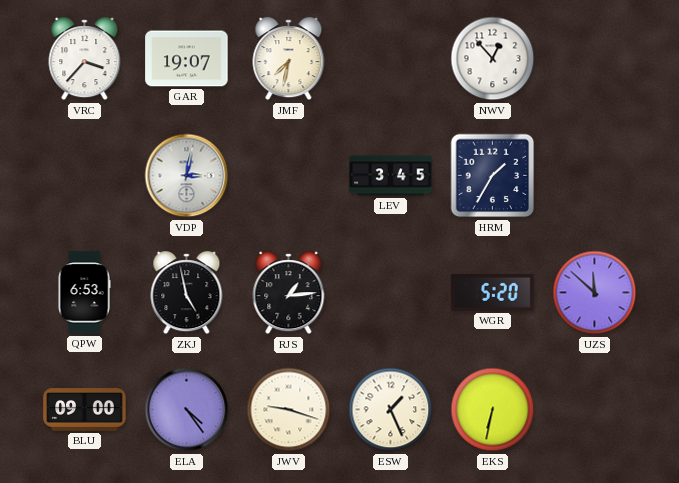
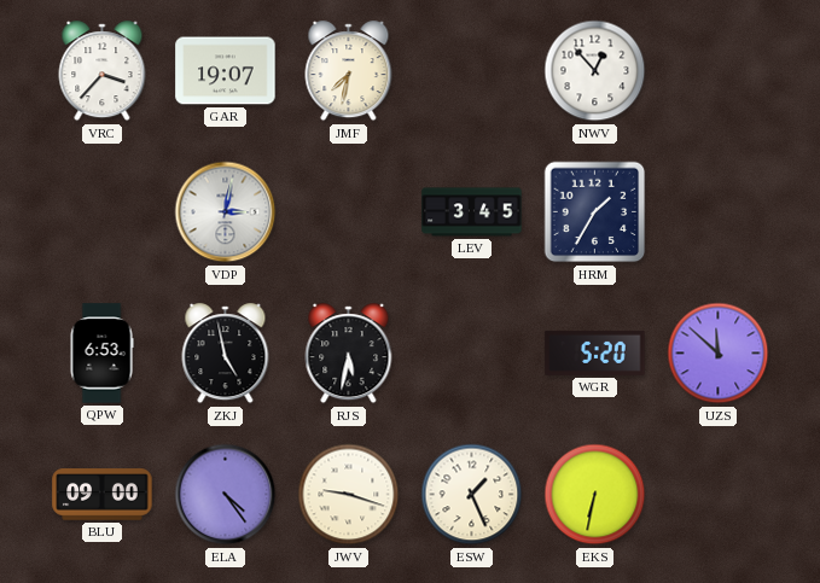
RJS: 1:14 -> 5:32 (349, 354)
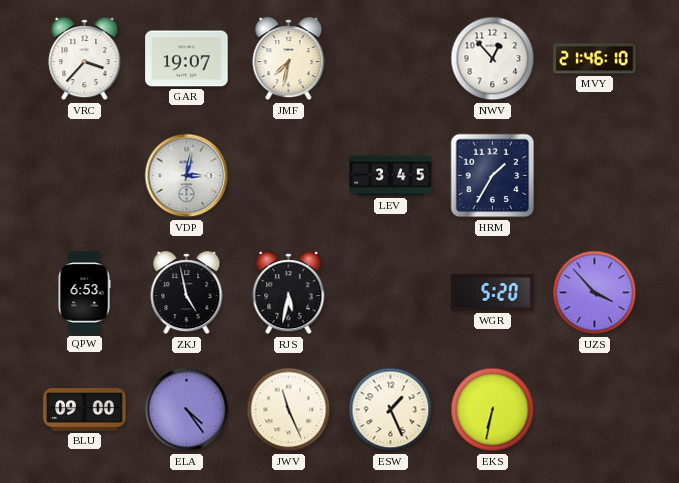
MVY: none -> 21:46 (595, 59)
UZS: 11:52 -> 3:53 (595, 293)
JWV: 9:18 -> 11:26 (289, 410)
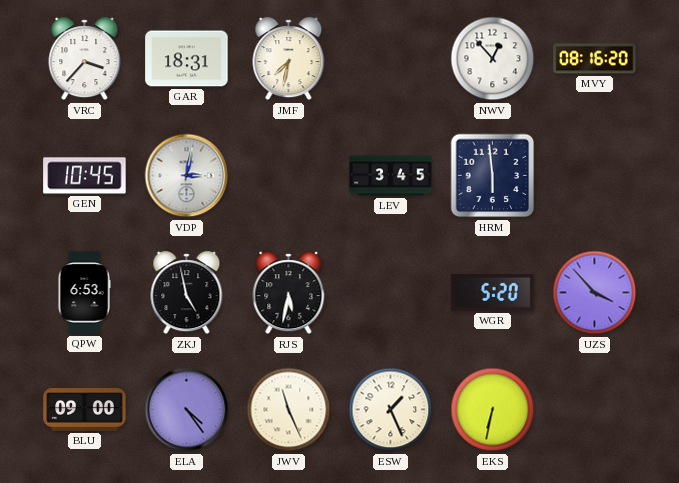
GAR: 19:07 -> 18:31 (187, 59)
MVY: 21:46 -> 08:16 (595, 59)
GEN: none -> 10:45 (85, 176)
HRM: 1:35 -> 5:59 (493, 176)
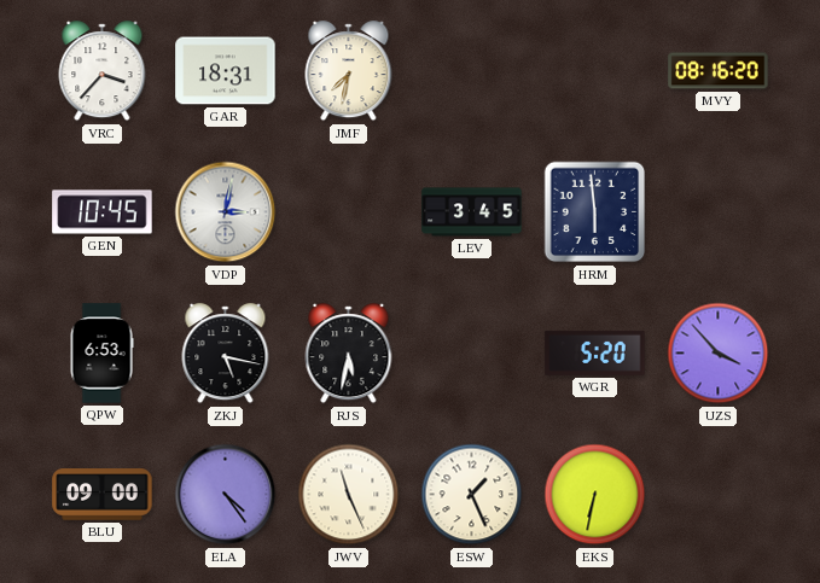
NWV: 12:53 -> none (493, 59)
ZKJ: 4:58 -> 5:17 (226, 354)
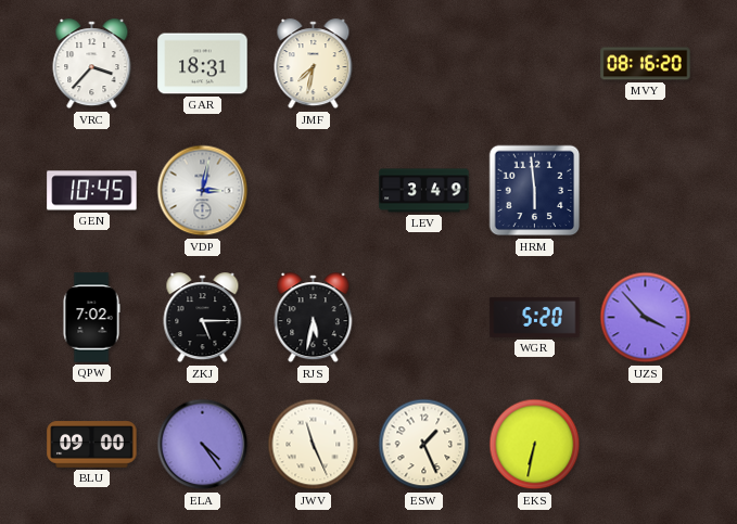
LEV: 3:45 -> 3:49 (424, 191)
QPW: 6:53 -> 7:02 (91, 318)
ZKJ: 5:17 -> 5:15 (203, 318)
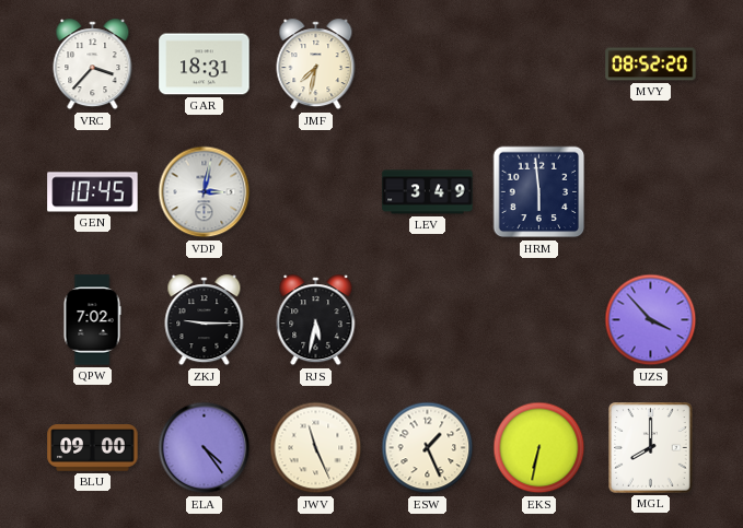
MVY: 08:16 -> 08:52 (651, 64)
ZKJ: 5:15 -> 9:15 (205, 320)
WGR: 5:20 -> none (535, 317)
MGL: none -> 8:00 (651, 448)
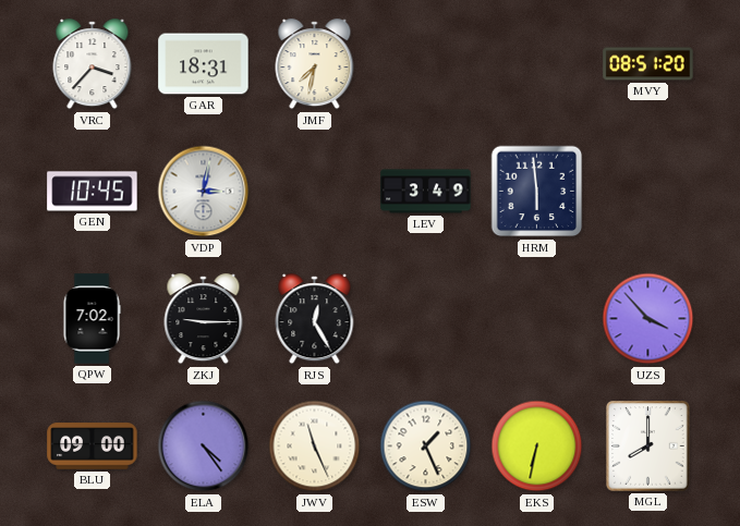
MVY: 08:52 -> 08:51 (648, 64)
RJS: 5:32 -> 12:25 (315, 319)
